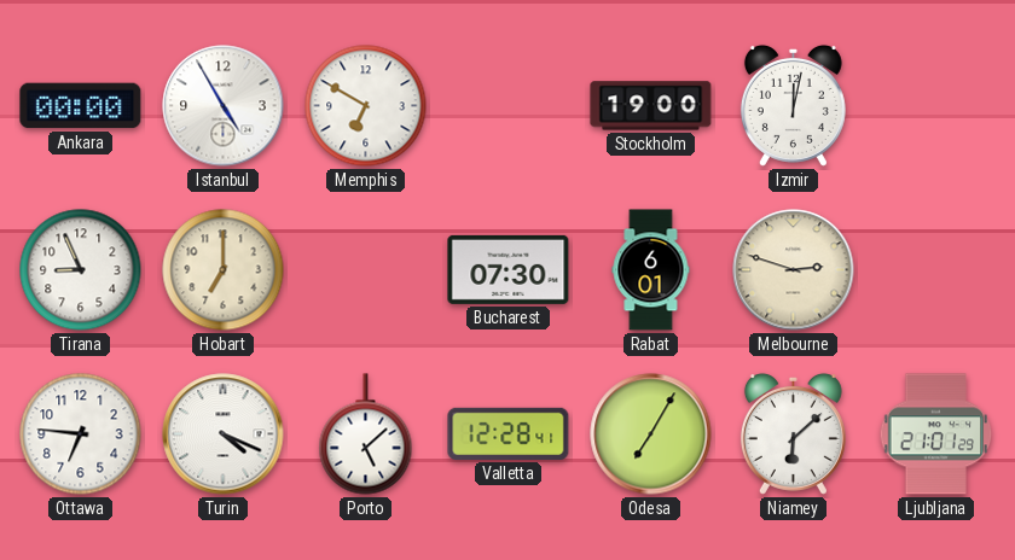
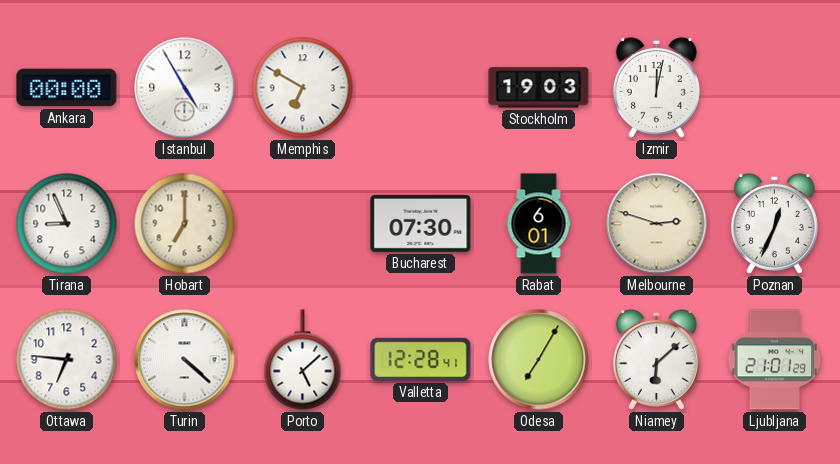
Stockholm: 19:00 -> 19:03 (539, 88)
Poznan: none -> 12:34 (774, 223)
Turin: 4:19 -> 4:22 (185, 360)
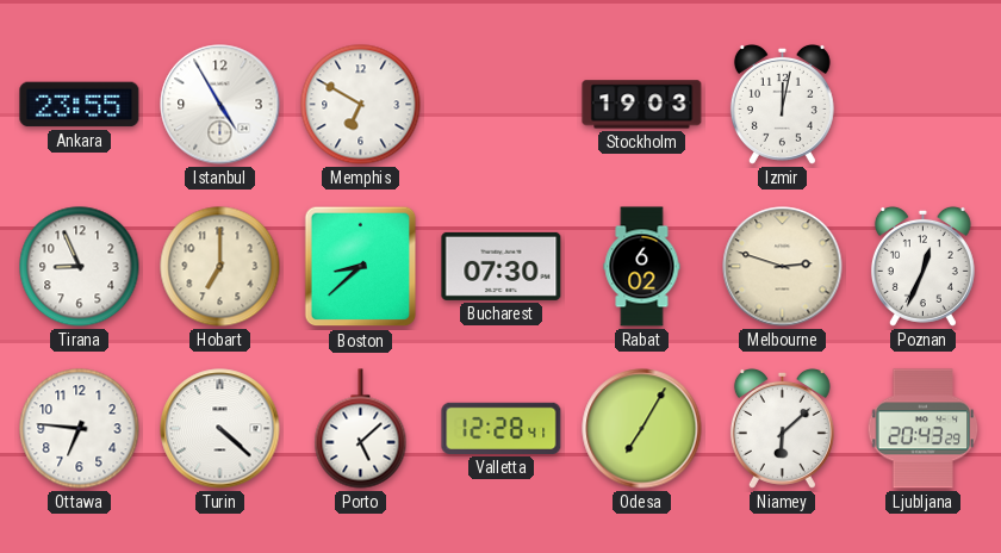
Ankara: 00:00 -> 23:55 (80, 105)
Boston: none -> 8:38 (361, 267)
Rabat: 6:01 -> 6:02 (642, 267)
Ljubljana: 21:01 -> 20:43 (924, 429)
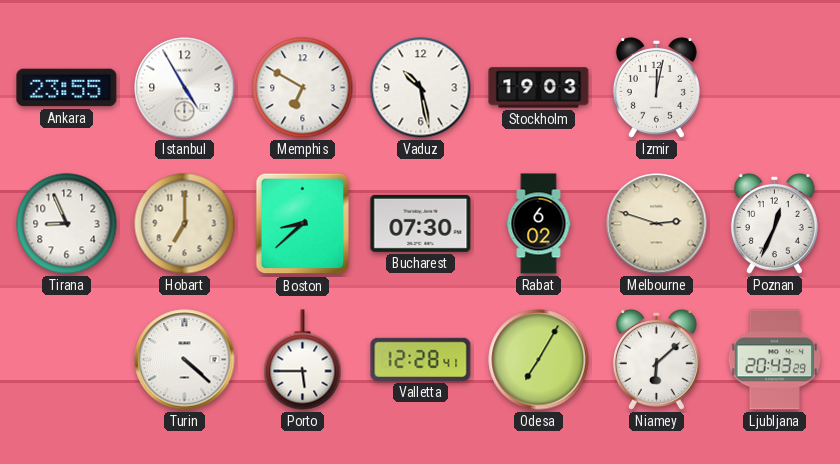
Vaduz: none -> 10:28 (421, 88)
Ottawa: 6:46 -> none (80, 429)
Porto: 5:08 -> 5:45 (303, 360)
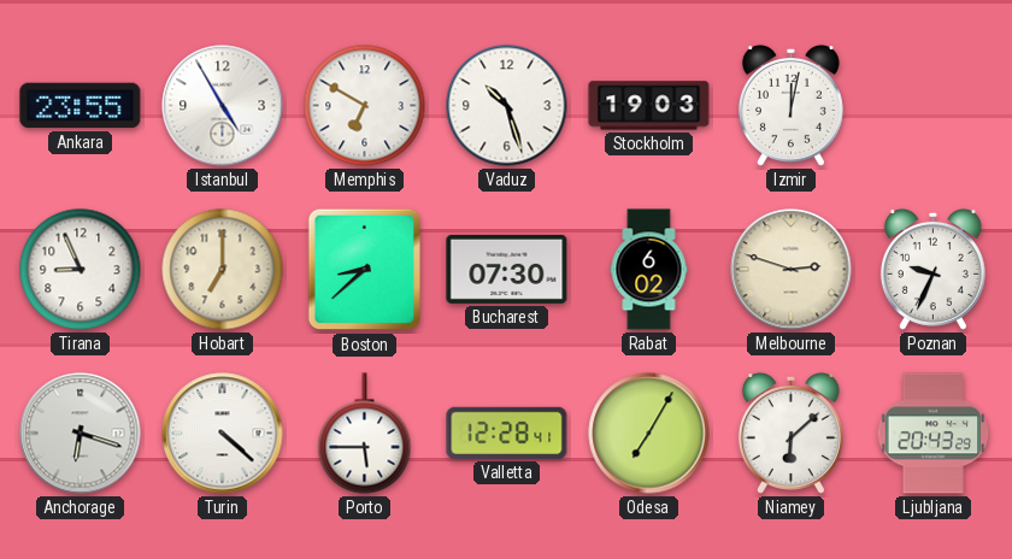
Vaduz: 10:28 -> 10:27 (507, 106)
Poznan: 12:34 -> 9:34 (932, 269)
Anchorage: none -> 6:18 (81, 434)
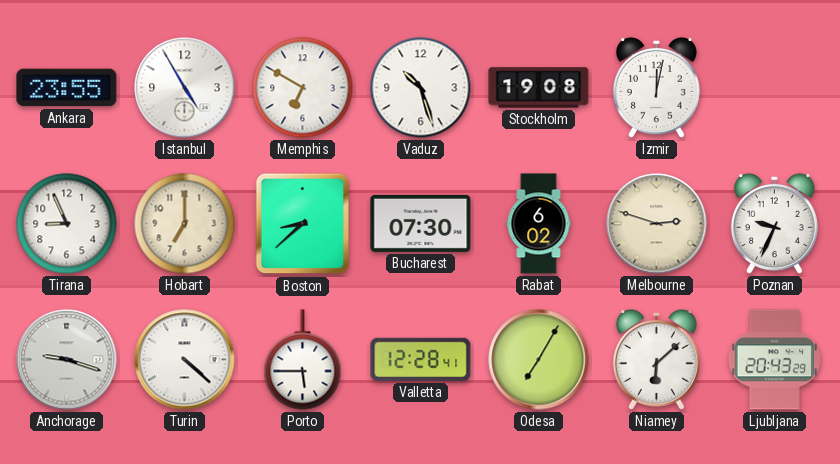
Stockholm: 19:03 -> 19:08 (539, 88)
Anchorage: 6:18 -> 9:18 (67, 360)
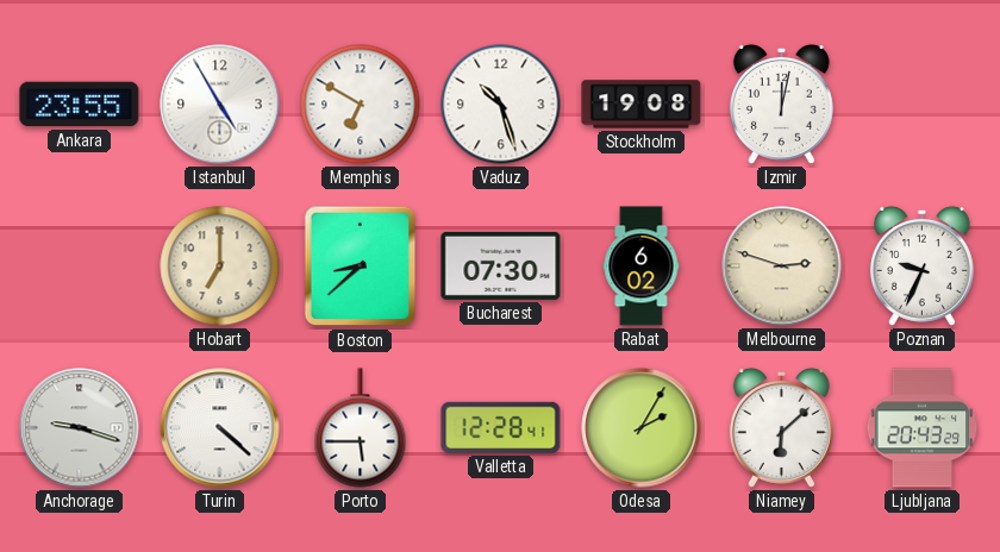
Tirana: 8:56 -> none (67, 224)
Odesa: 7:05 -> 2:05 (642, 428)
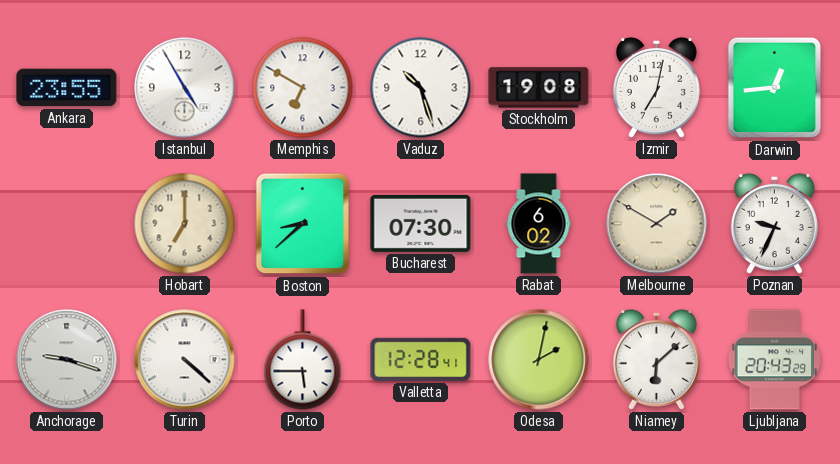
Izmir: 12:02 -> 7:02 (656, 87)
Darwin: none -> 12:44 (775, 88)
Melbourne: 2:48 -> 1:50 (657, 224)
Odesa: 2:05 -> 2:02 (539, 360)
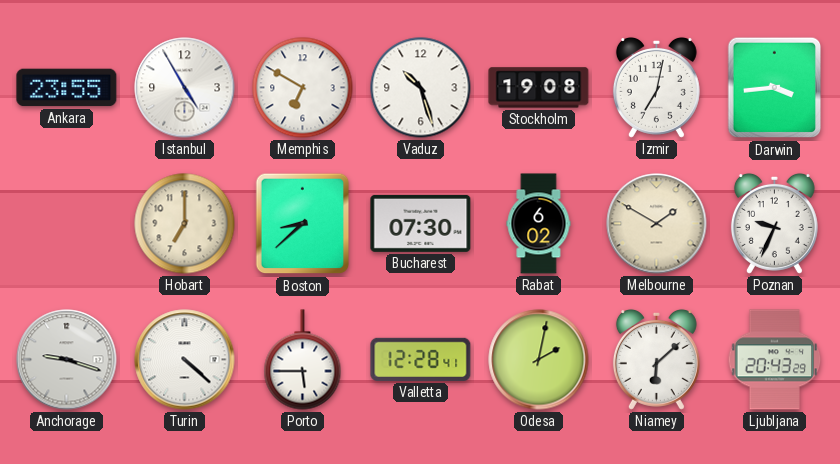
Darwin: 12:44 -> 3:44 (775, 88)
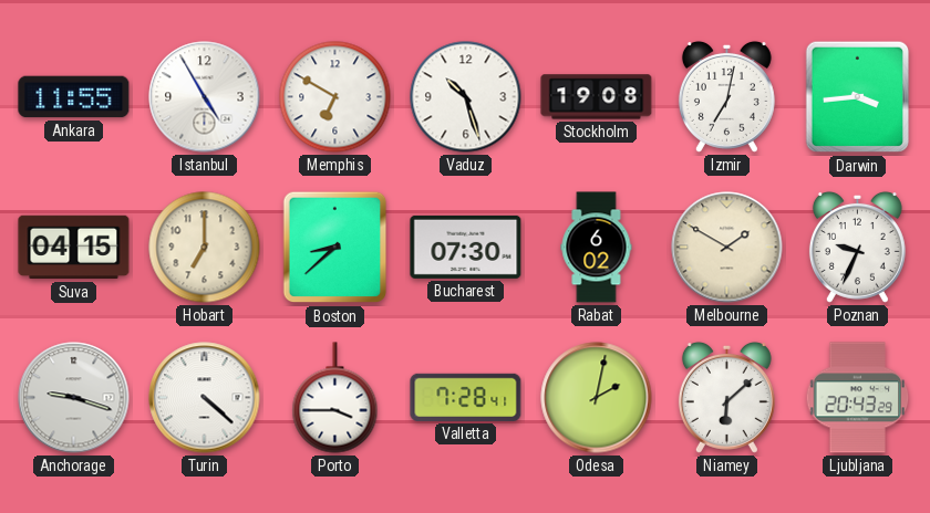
Ankara: 23:55 -> 11:55 (74, 97)
Suva: none -> 04:15 (74, 248)
Porto: 5:45 -> 3:45 (335, 398)
Valletta: 12:28 -> 7:28 (466, 397)
